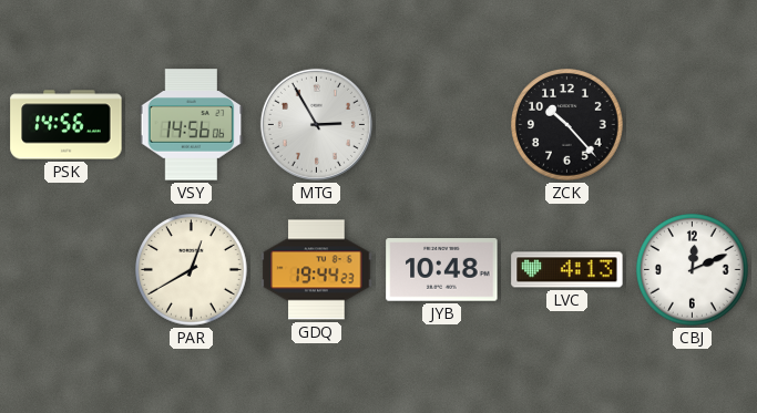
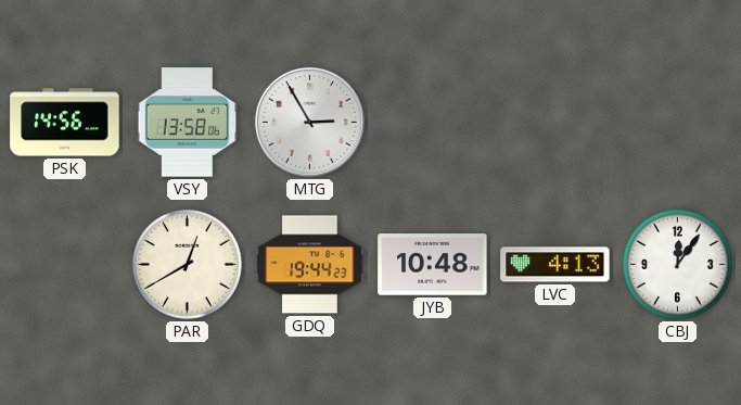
VSY: 14:56 -> 13:58 (188, 123)
ZCK: 10:23 -> none (567, 125)
CBJ: 12:11 -> 12:06 (678, 265)
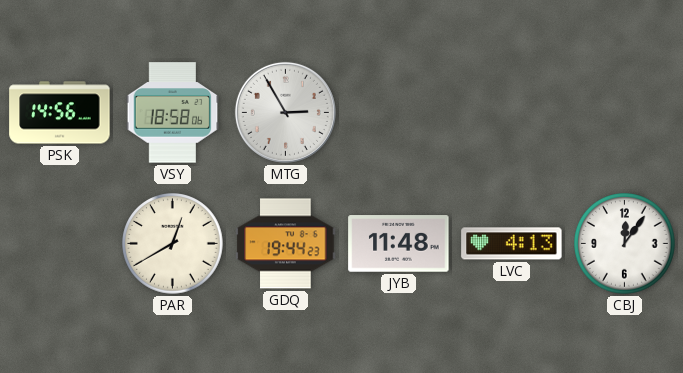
VSY: 13:58 -> 18:58 (173, 113)
JYB: 10:48 -> 11:48 (399, 244)
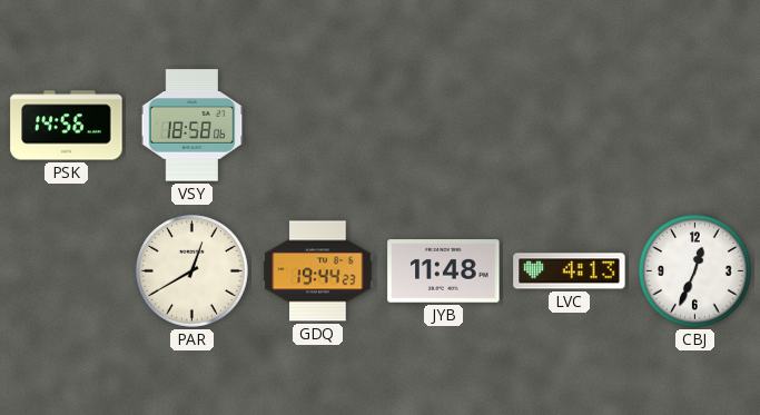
MTG: 2:55 -> none (285, 112)
CBJ: 12:06 -> 12:34 (695, 271)
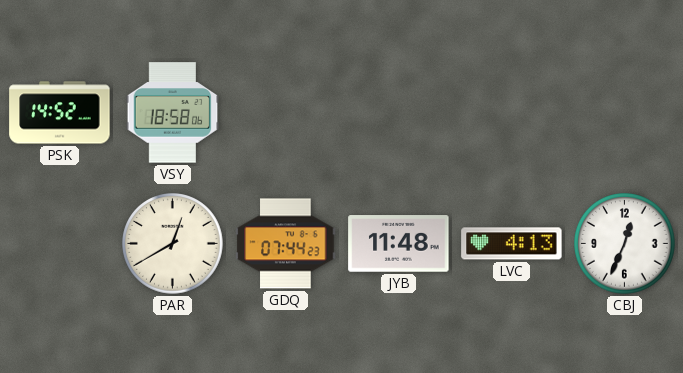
PSK: 14:56 -> 14:52 (60, 113)
GDQ: 19:44 -> 07:44 (286, 244)
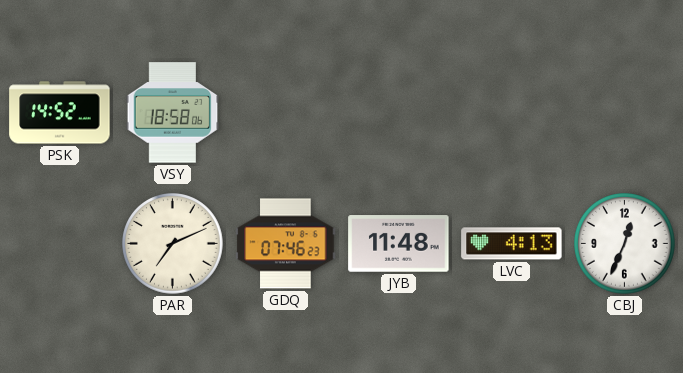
PAR: 12:40 -> 7:11 (173, 244)
GDQ: 07:44 -> 07:46 (286, 244)
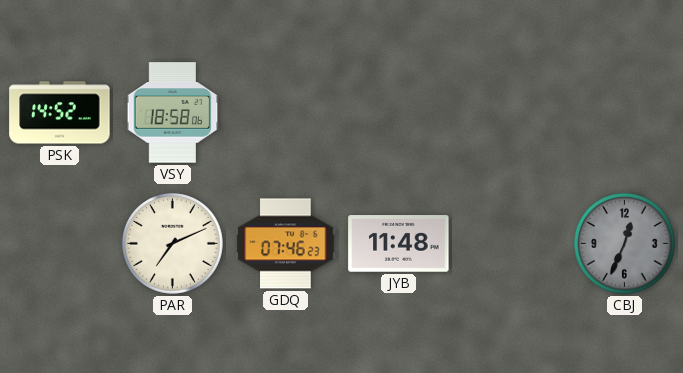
LVC: 4:13 -> none (512, 244)
CBJ dial: white -> grey (625, 244)
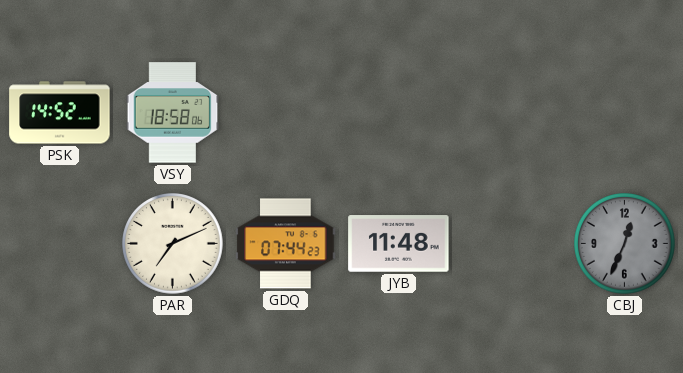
GDQ: 07:46 -> 07:44 (286, 244)
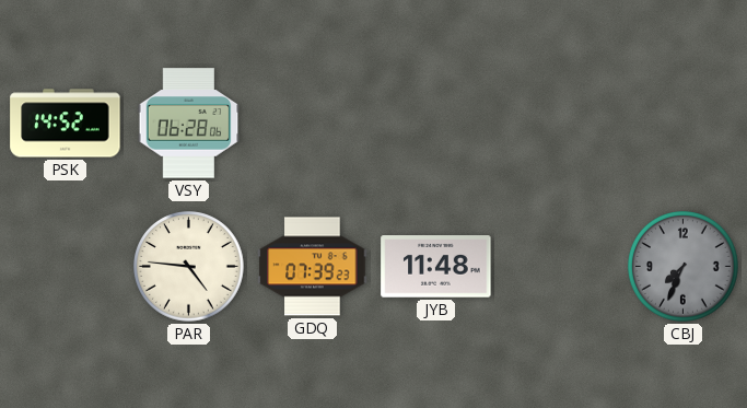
VSY: 18:58 -> 06:28 (189, 124)
PAR: 7:11 -> 4:46 (189, 267)
GDQ: 07:44 -> 07:39 (313, 267)
CBJ: 12:34 -> 7:34 (684, 267)
